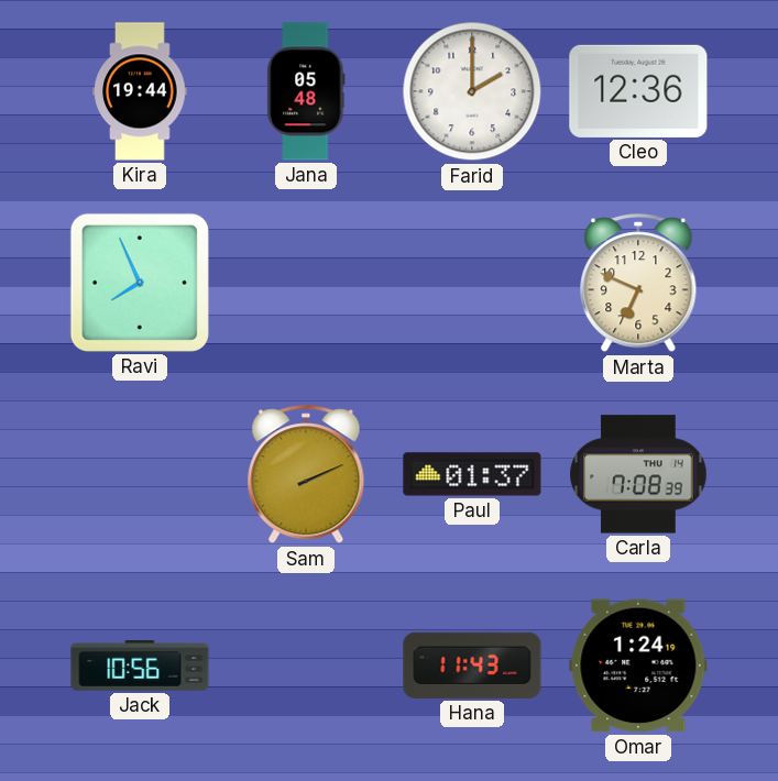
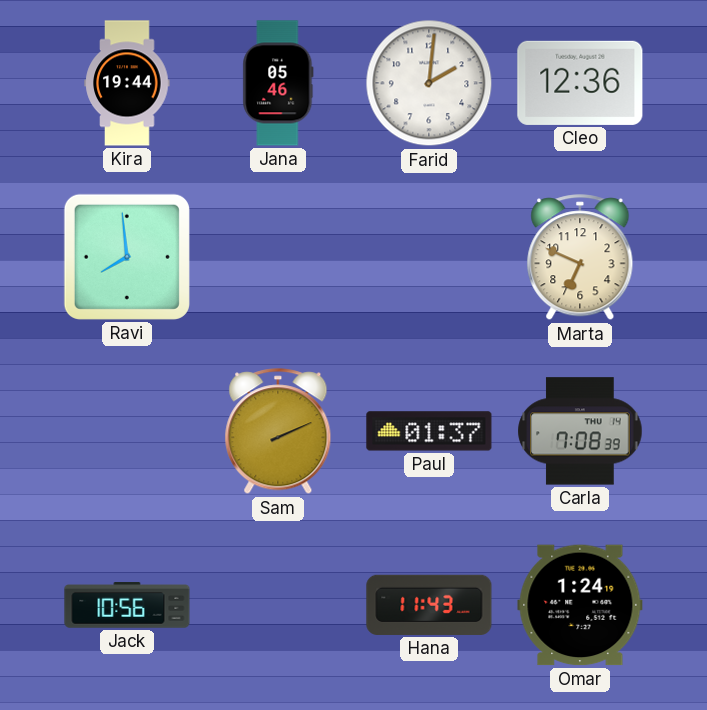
Jana: 05:48 -> 05:46 (278, 83)
Farid: 2:00 -> 2:01 (429, 83)
Ravi: 7:56 -> 7:59 (127, 257)
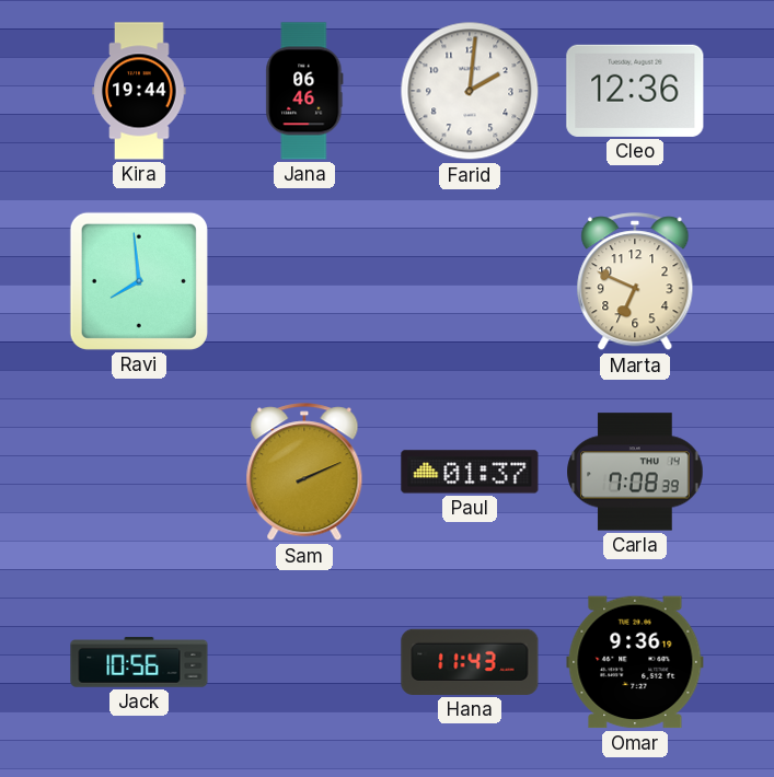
Jana: 05:46 -> 06:46 (304, 91)
Omar: 1:24 -> 9:36 (635, 662)
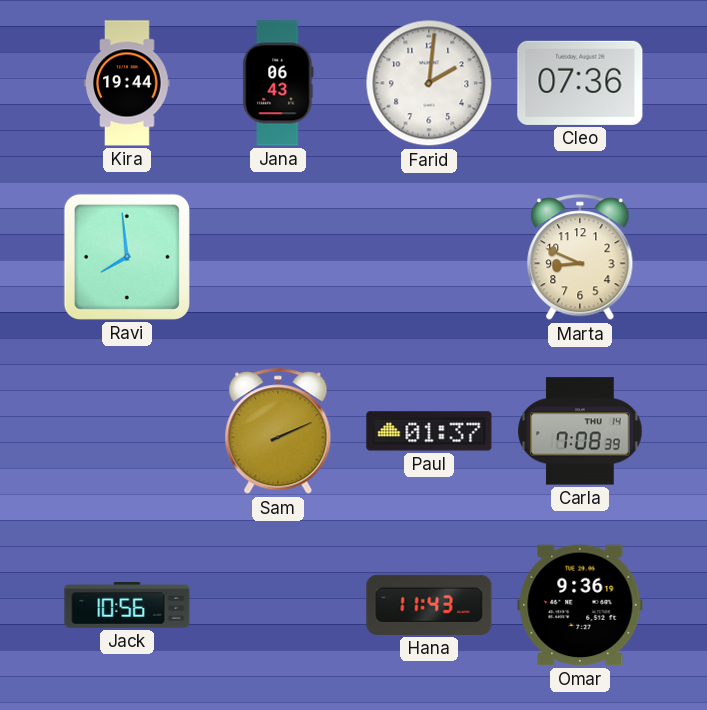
Jana: 06:46 -> 06:43 (278, 83)
Cleo: 12:36 -> 07:36 (580, 83)
Marta: 6:49 -> 8:49 (580, 258)
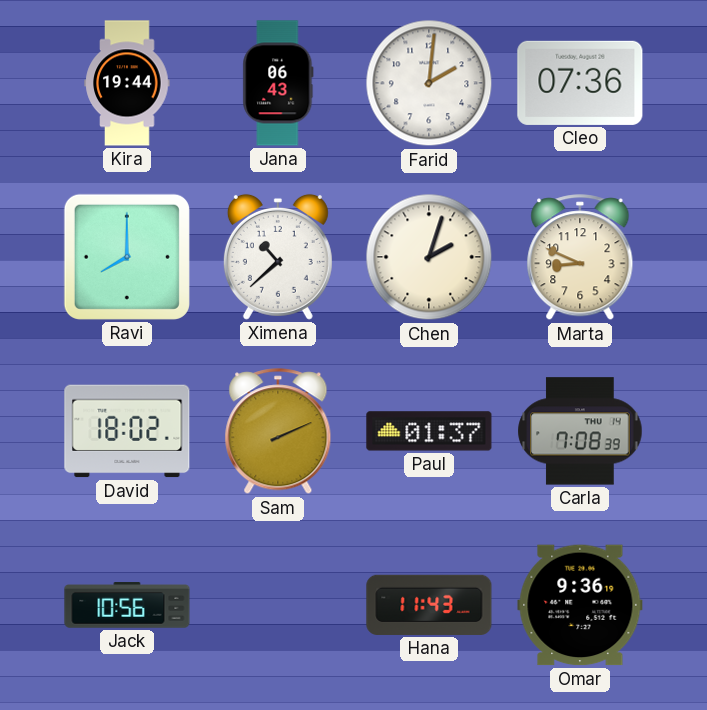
Ravi: 7:59 -> 8:00 (127, 257)
Ximena: none -> 10:38 (278, 257)
Chen: none -> 2:03 (429, 257)
David: none -> 18:02 (127, 431)
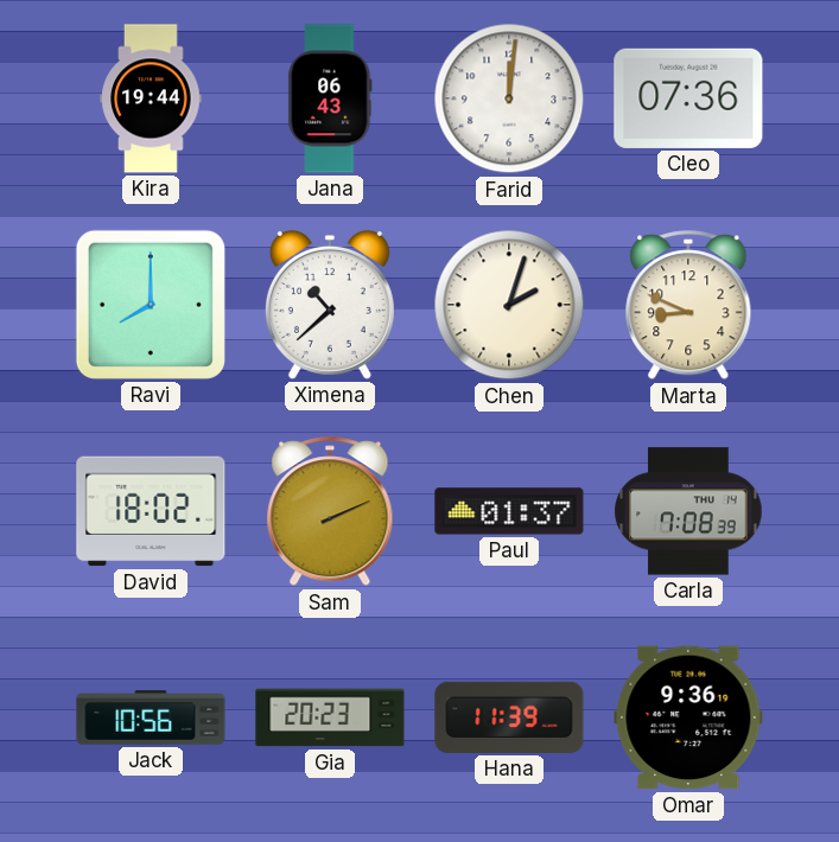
Farid: 2:01 -> 12:01 (509, 98)
Gia: none -> 20:23 (330, 717)
Hana: 11:43 -> 11:39 (509, 717)
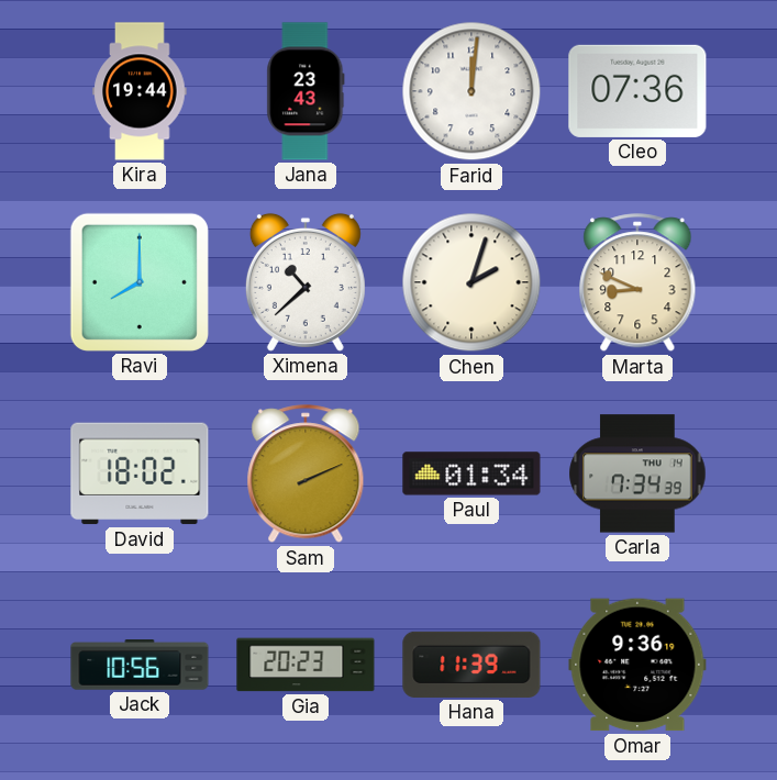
Jana: 06:43 -> 23:43 (306, 91)
Paul: 01:37 -> 01:34 (471, 473)
Carla: 7:08 -> 7:34 (637, 473)
